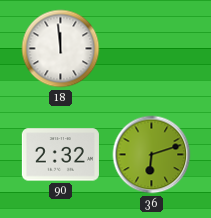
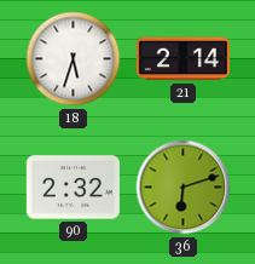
18: 11:59 -> 5:33 (74, 59)
21: none -> 2:14 (182, 59)
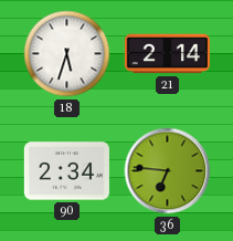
90: 2:32 -> 2:34 (66, 171)
36: 6:12 -> 6:46 (168, 171)
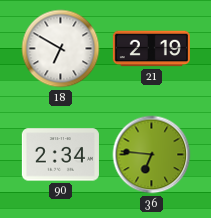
18: 5:33 -> 6:50 (61, 49)
21: 2:14 -> 2:19 (151, 49)
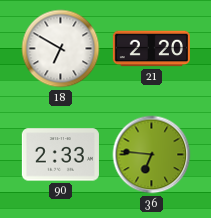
21: 2:19 -> 2:20 (151, 49)
90: 2:34 -> 2:33 (60, 155)
